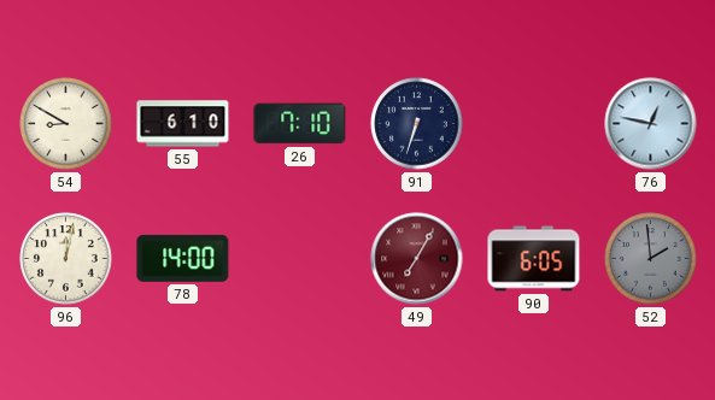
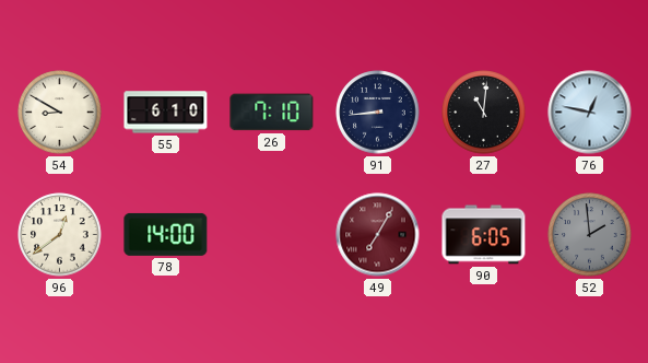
91: 6:33 -> 8:44 (378, 113)
27: none -> 11:01 (484, 113)
96: 12:02 -> 12:39 (60, 235)
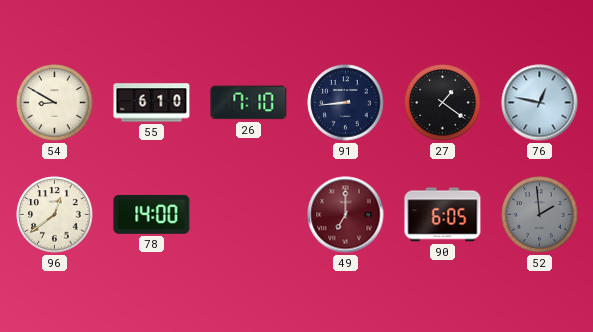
27: 11:01 -> 1:21 (443, 103)
49: 7:05 -> 7:00 (346, 215)
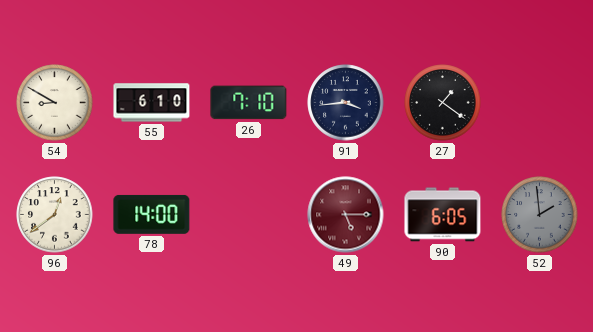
91: 8:44 -> 3:44 (346, 103)
76: 12:47 -> none (540, 103)
49: 7:00 -> 5:15 (346, 215)
